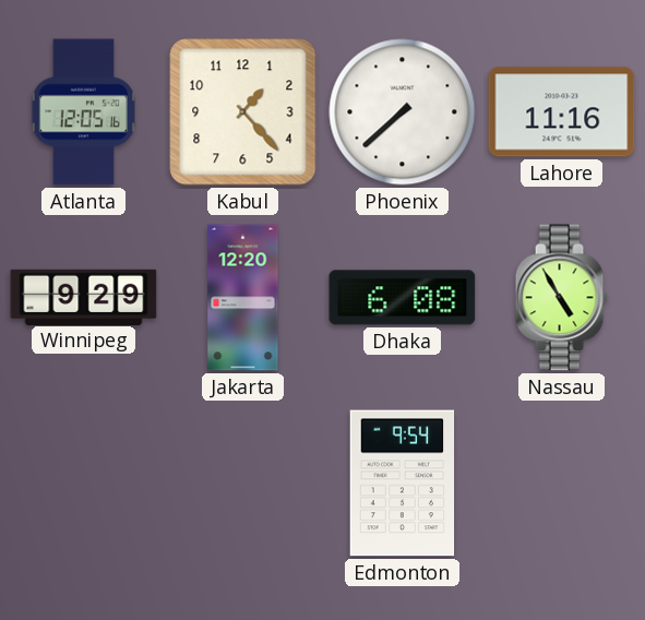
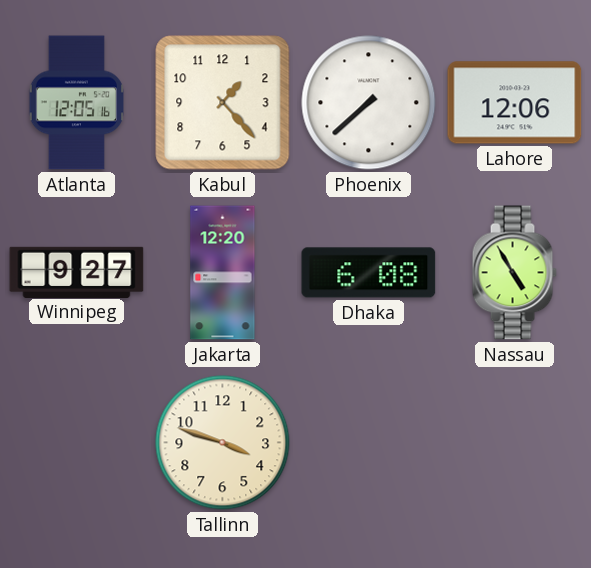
Lahore: 11:16 -> 12:06 (515, 103)
Winnipeg: 9:29 -> 9:27 (77, 272)
Tallinn: none -> 3:48 (223, 443)
Edmonton: 9:54 -> none (403, 484)
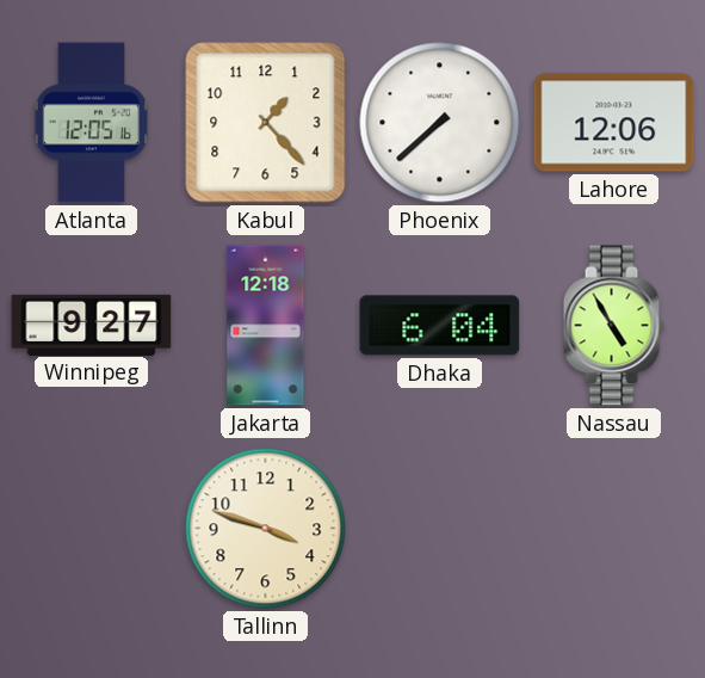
Jakarta: 12:20 -> 12:18 (266, 326)
Dhaka: 6:08 -> 6:04 (440, 326)
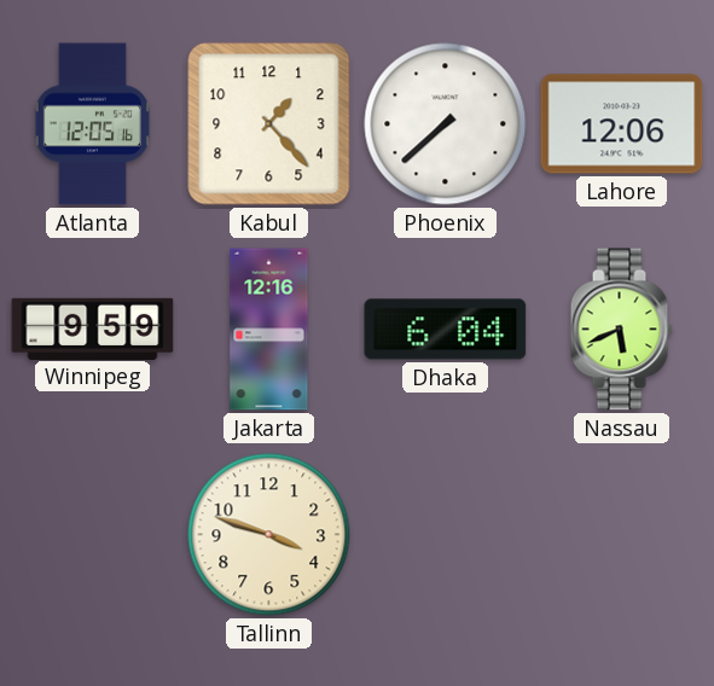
Winnipeg: 9:27 -> 9:59 (93, 329)
Jakarta: 12:18 -> 12:16 (269, 330)
Nassau: 4:55 -> 5:41 (621, 330)
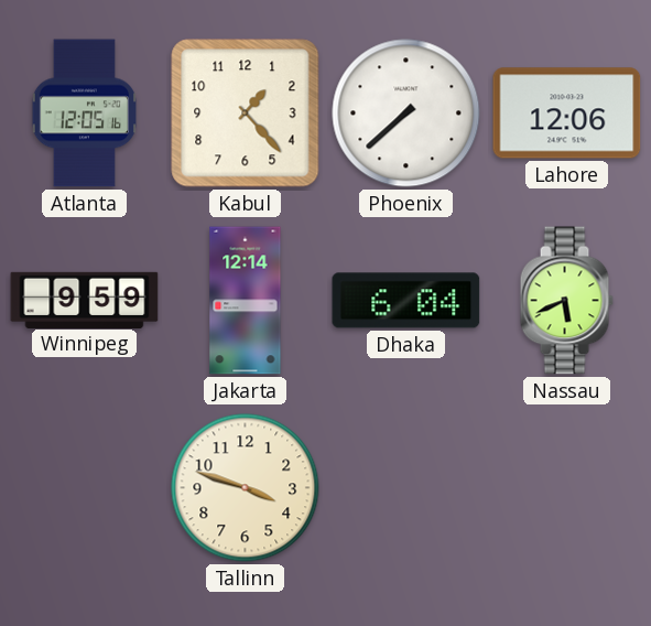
Jakarta: 12:16 -> 12:14 (246, 301)
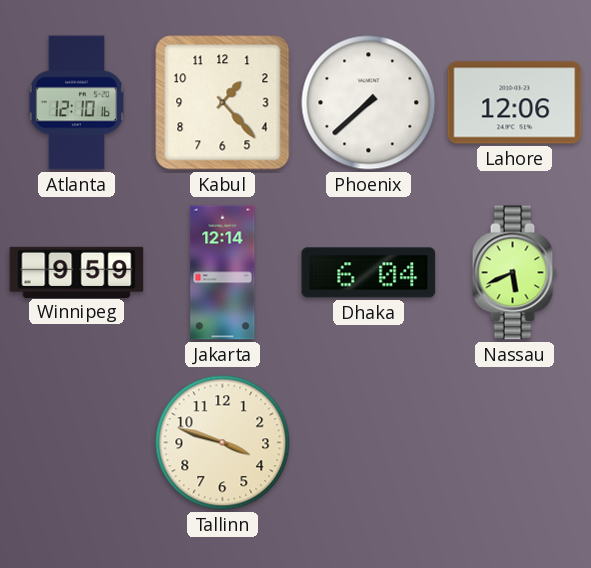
Atlanta: 12:05 -> 12:10 (76, 103)
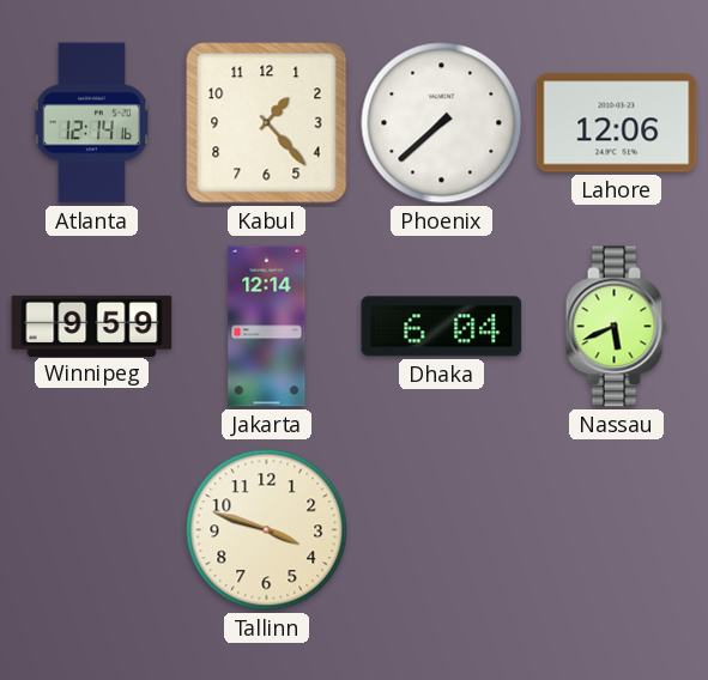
Atlanta: 12:10 -> 12:14 (91, 123)
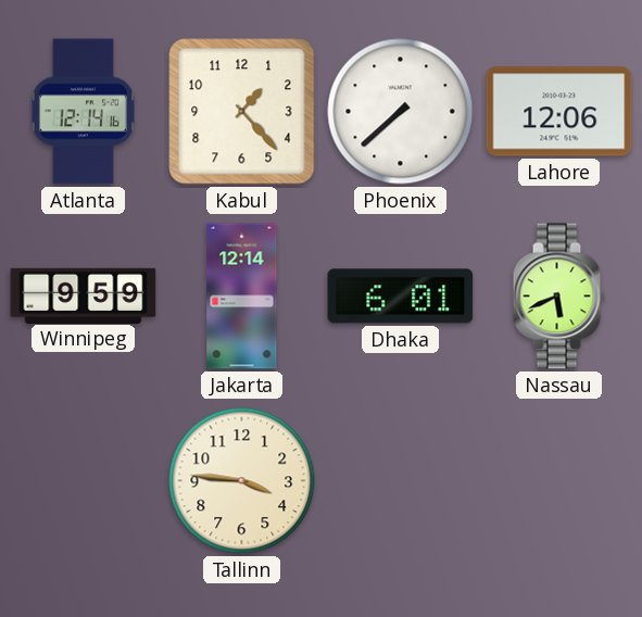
Dhaka: 6:04 -> 6:01 (401, 297)
Tallinn: 3:48 -> 3:46 (242, 481)
